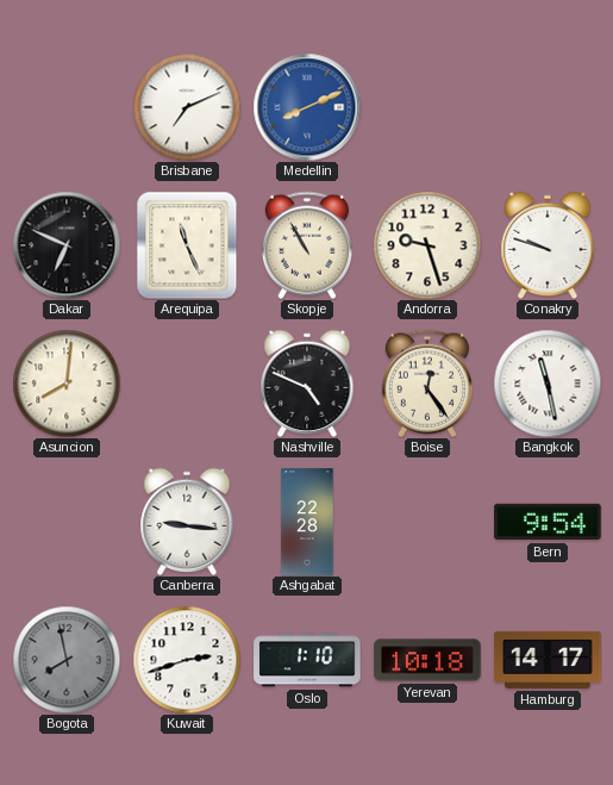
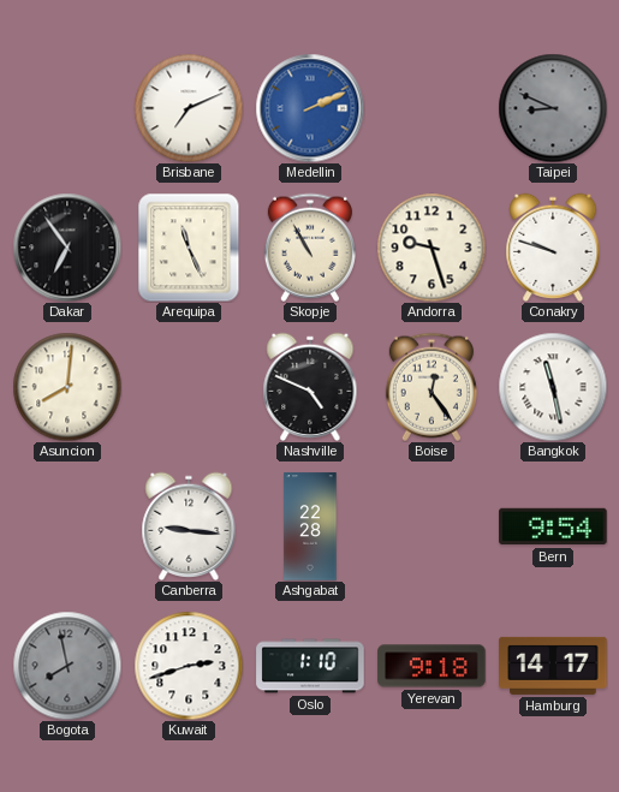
Medellin: 8:11 -> 2:11 (310, 108)
Taipei: none -> 8:49 (553, 108)
Dakar: 6:49 -> 6:54 (67, 248)
Yerevan: 10:18 -> 9:18 (431, 666)
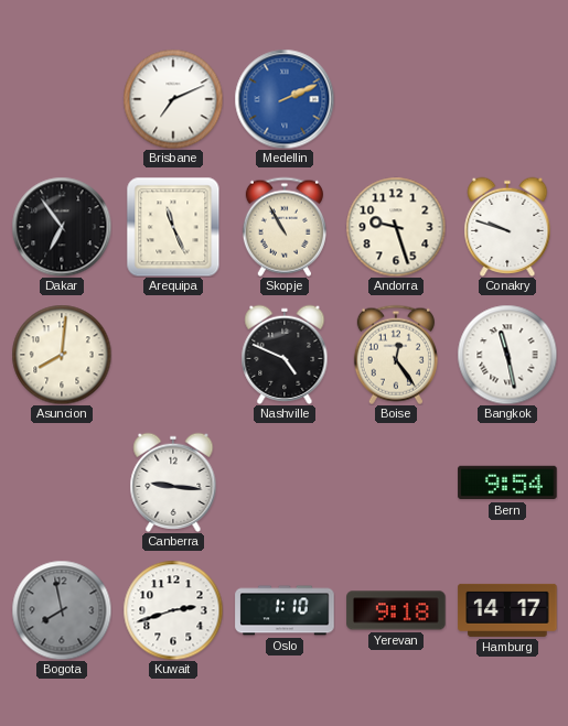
Taipei: 8:49 -> none (553, 108)
Ashgabat: 22:28 -> none (310, 526)
